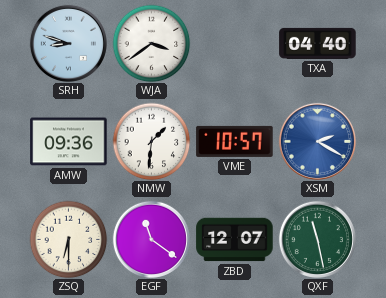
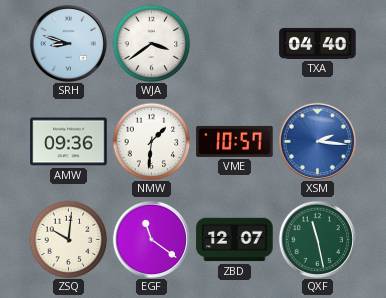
XSM: 2:20 -> 2:16 (317, 141)
ZSQ: 6:30 -> 10:01 (68, 239)
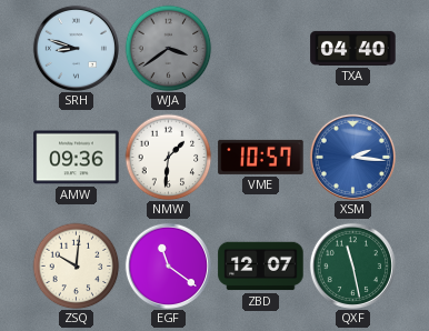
WJA dial: white -> grey (168, 48)
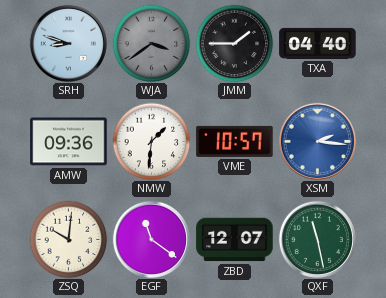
JMM: none -> 1:45 (234, 43)
